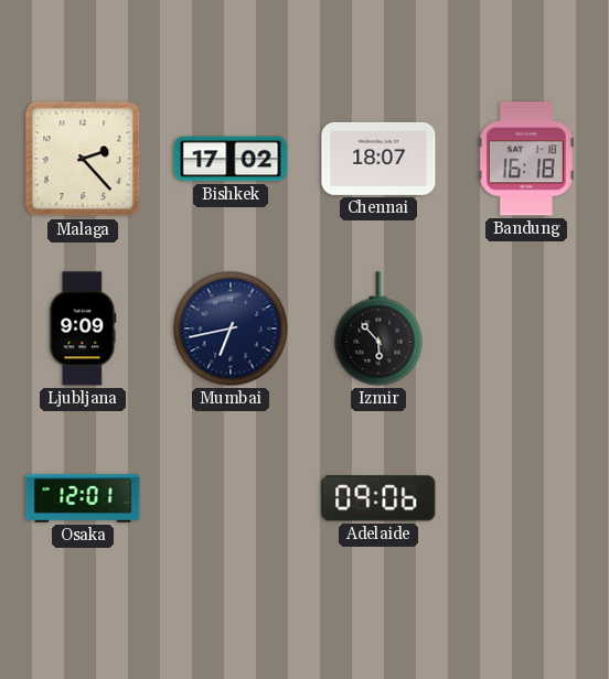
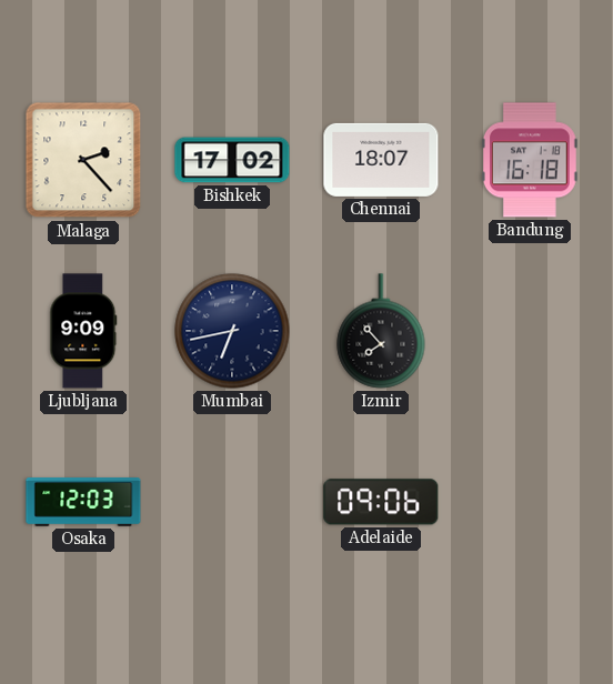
Izmir: 5:53 -> 7:53 (381, 331)
Osaka: 12:01 -> 12:03 (83, 503)
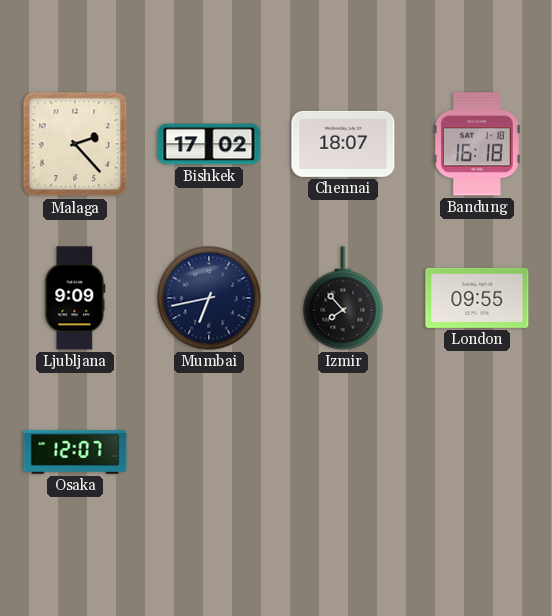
London: none -> 09:55 (477, 298)
Osaka: 12:03 -> 12:07 (75, 453)
Adelaide: 09:06 -> none (381, 502)
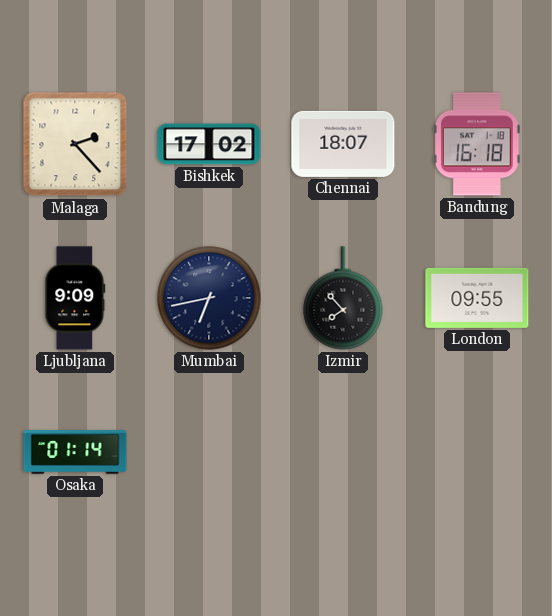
Osaka: 12:07 -> 01:14 (75, 453)
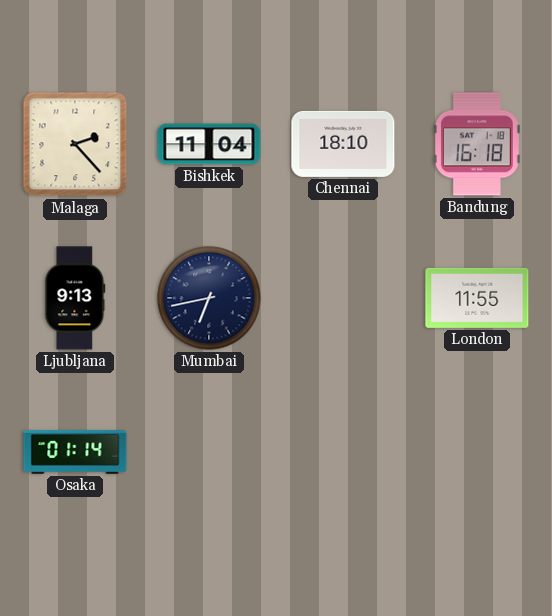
Bishkek: 17:02 -> 11:04 (209, 144)
Chennai: 18:07 -> 18:10 (343, 144)
Ljubljana: 9:09 -> 9:13 (75, 298)
Izmir: 7:53 -> none (343, 298)
London: 09:55 -> 11:55 (477, 298)
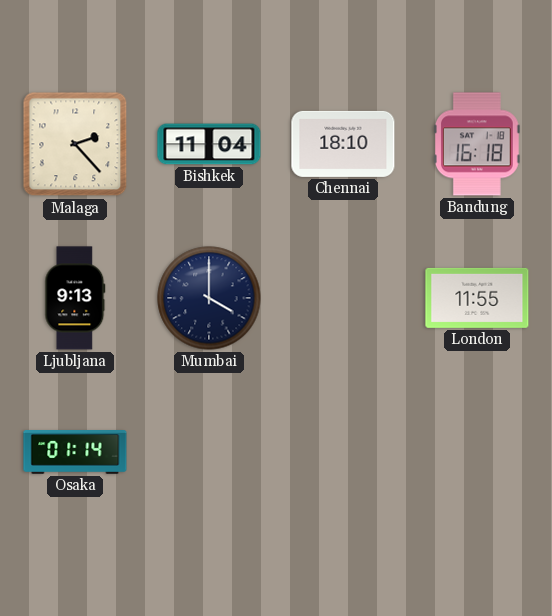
Mumbai: 6:43 -> 4:00 (209, 298)
